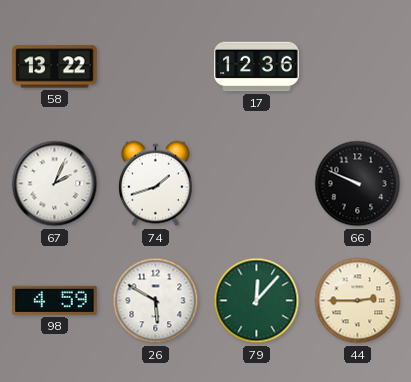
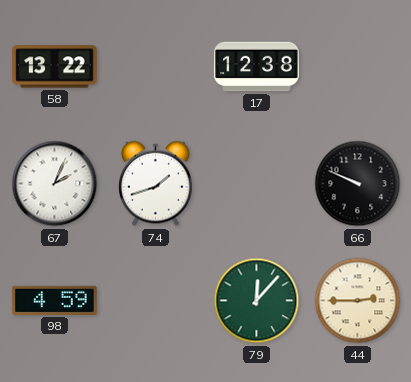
17: 12:36 -> 12:38 (257, 67)
26: 5:50 -> none (156, 301)
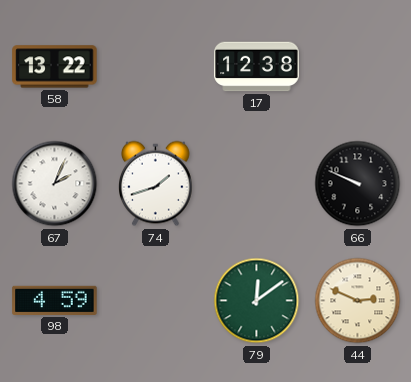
79: 12:07 -> 12:09 (257, 301)
44: 2:45 -> 2:49 (358, 301)
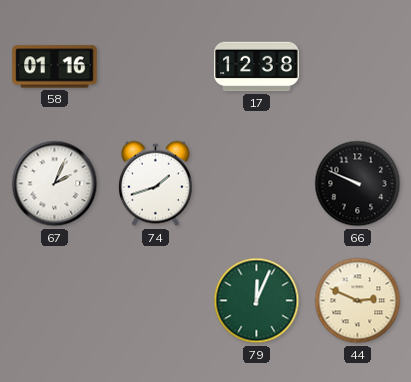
58: 13:22 -> 01:16 (55, 67)
98: 4:59 -> none (55, 300)
79: 12:09 -> 12:04 (257, 301)
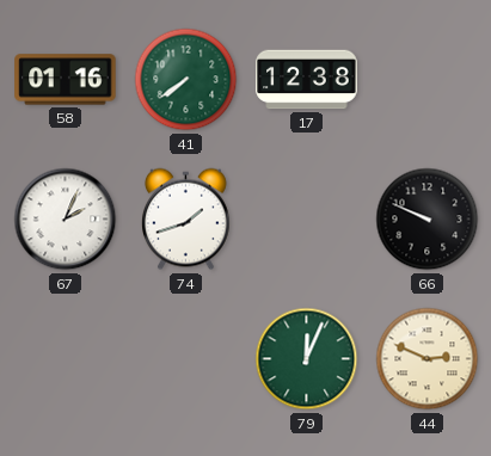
41: none -> 7:39 (186, 80)
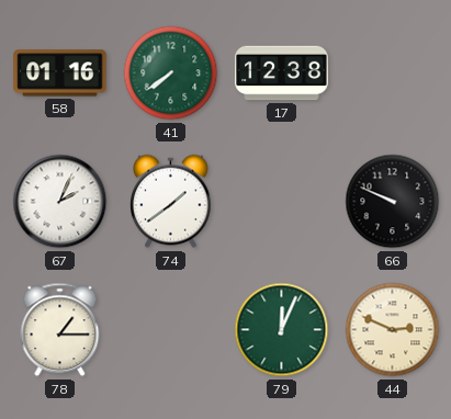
74: 1:42 -> 1:39 (171, 202)
78: none -> 1:15 (60, 330)
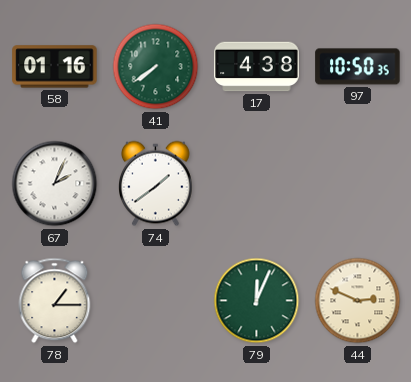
17: 12:38 -> 4:38 (257, 67)
97: none -> 10:50 (358, 67)
66: 9:49 -> none (393, 202)
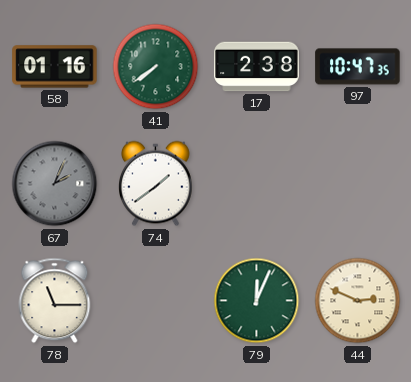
17: 4:38 -> 2:38 (257, 67)
97: 10:50 -> 10:47 (358, 67)
67 dial: white -> grey (55, 184)
78: 1:15 -> 11:15 (55, 301)
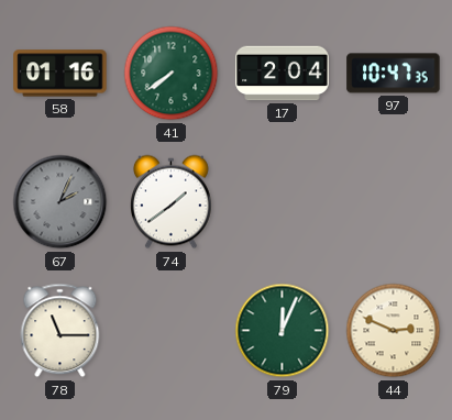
17: 2:38 -> 2:04 (283, 74)
